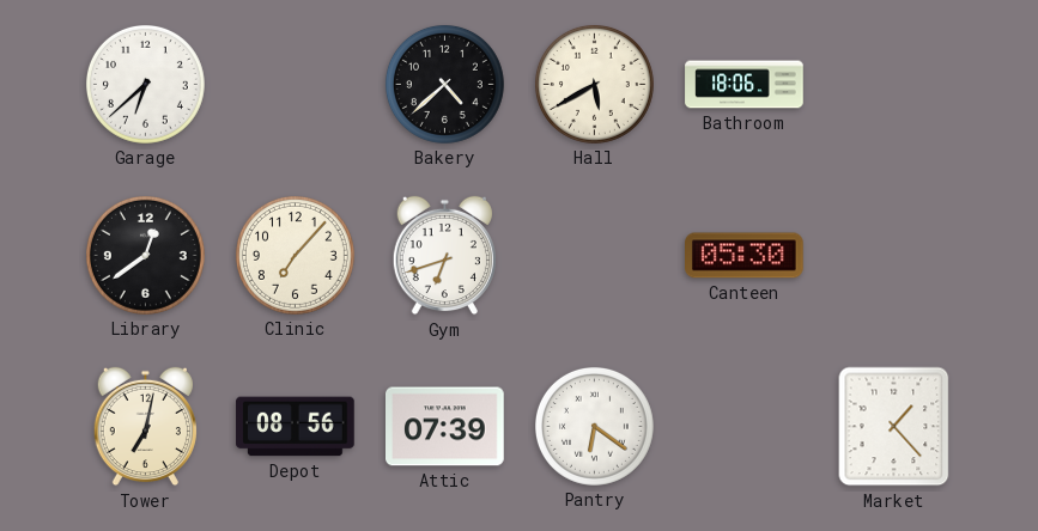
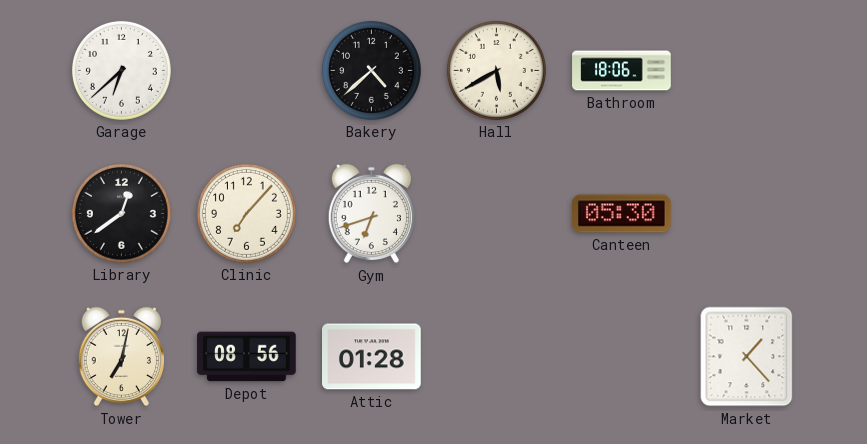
Attic: 07:39 -> 01:28 (372, 357)
Pantry: 6:21 -> none (594, 426)
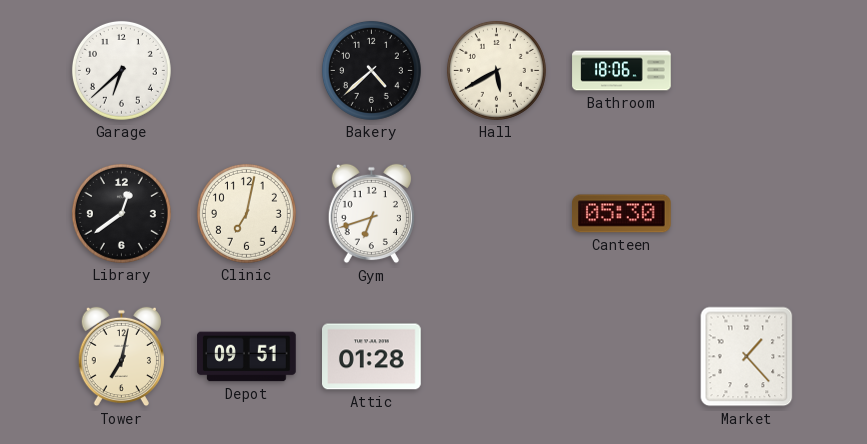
Clinic: 7:07 -> 7:02 (246, 213)
Depot: 08:56 -> 09:51 (247, 357)
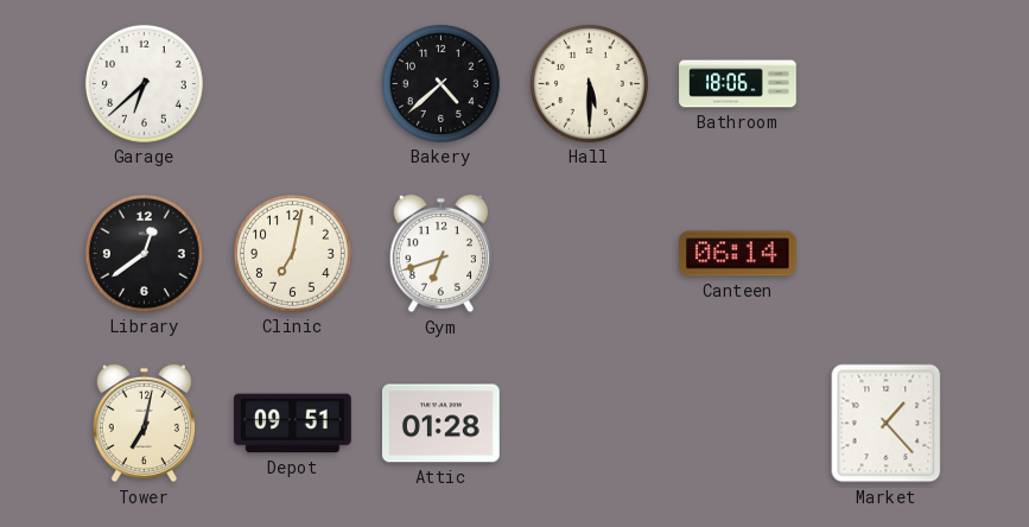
Hall: 5:40 -> 5:30 (589, 83)
Canteen: 05:30 -> 06:14 (738, 254)
